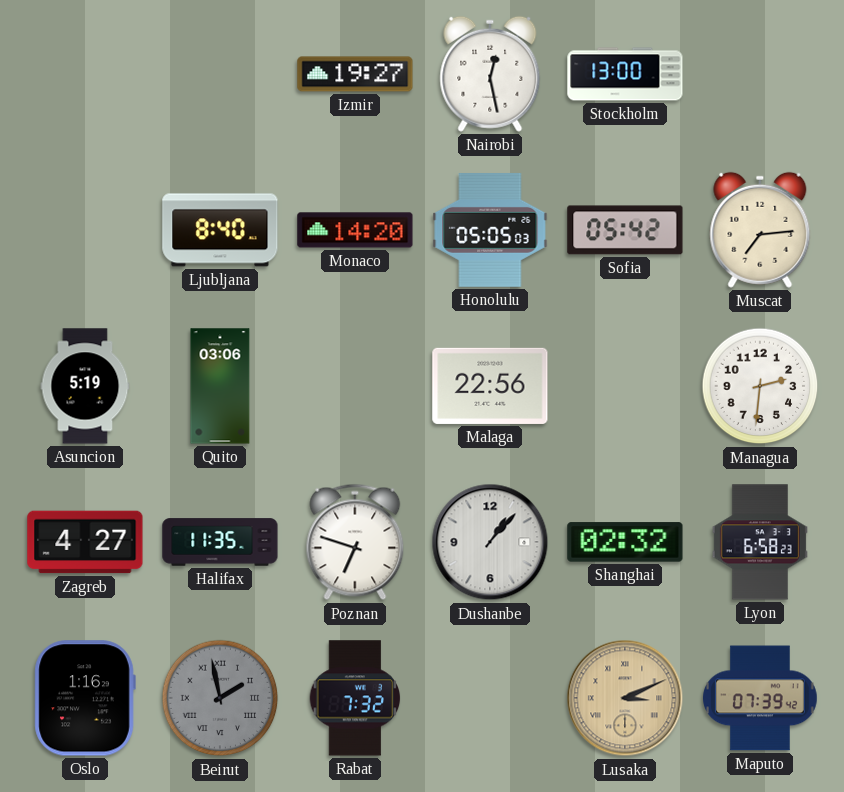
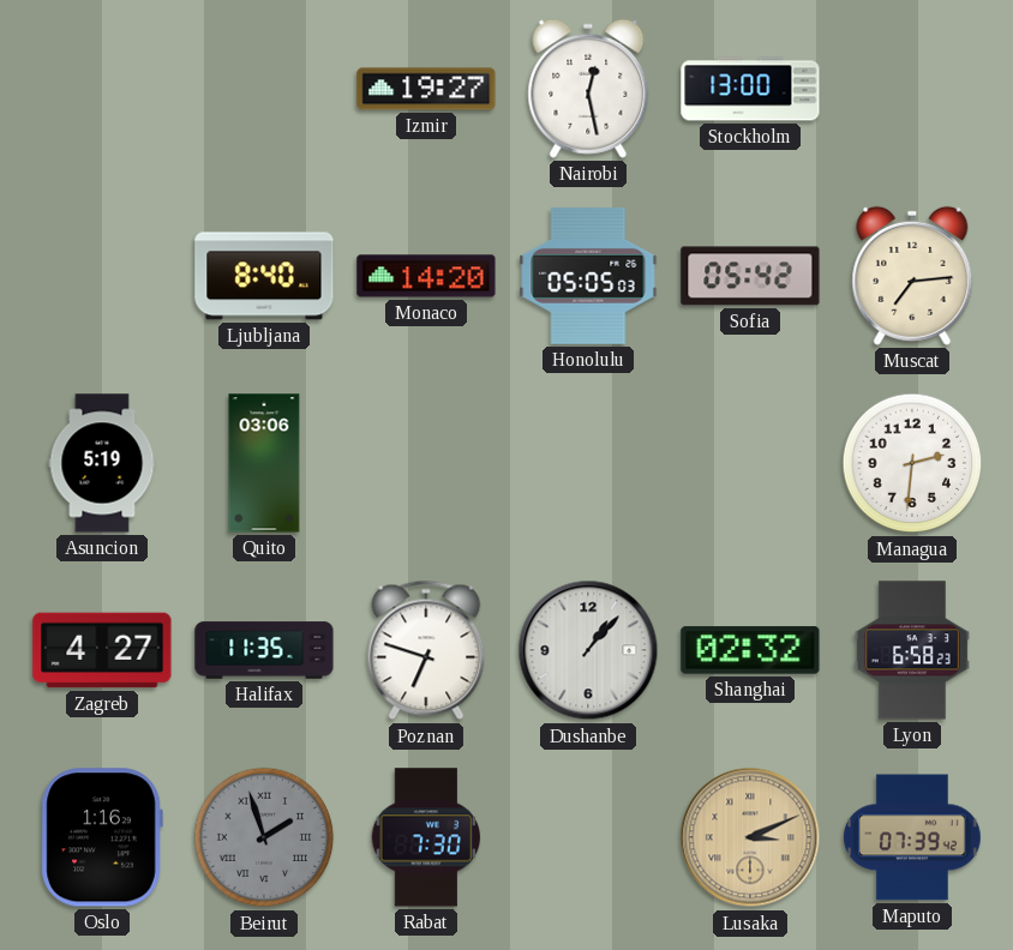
Malaga: 22:56 -> none (490, 386)
Beirut: 1:58 -> 1:57 (264, 837)
Rabat: 7:32 -> 7:30 (426, 837)
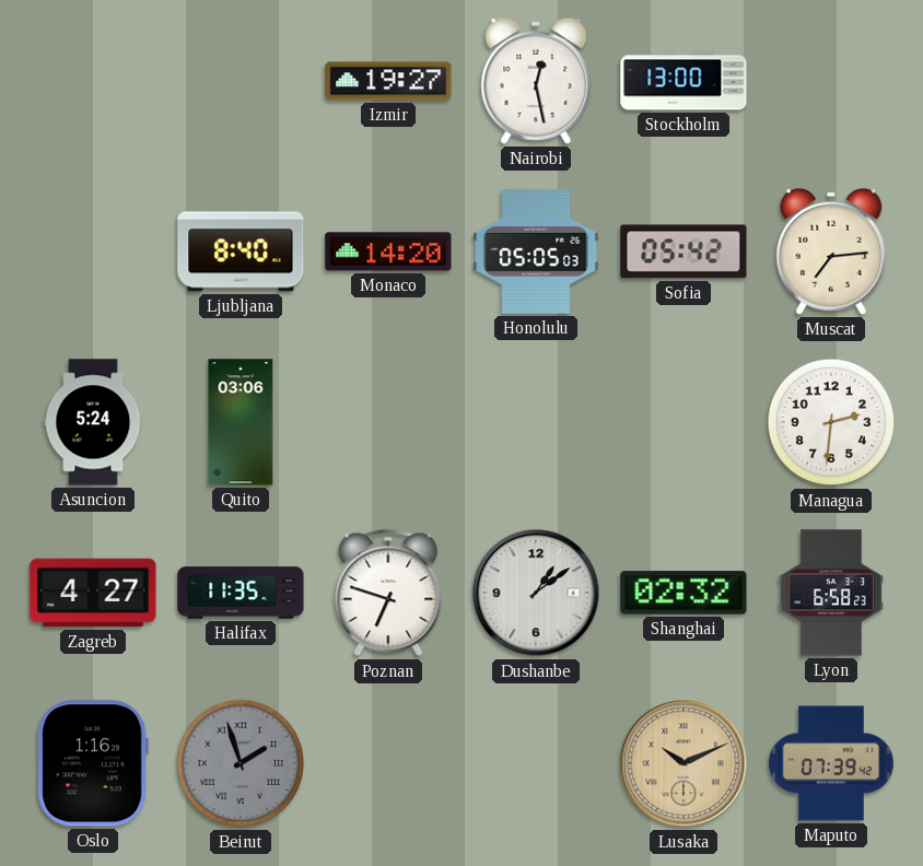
Asuncion: 5:19 -> 5:24 (93, 422)
Dushanbe: 1:07 -> 1:09 (536, 593)
Rabat: 7:30 -> none (426, 837)
Lusaka: 3:11 -> 10:11 (684, 763)
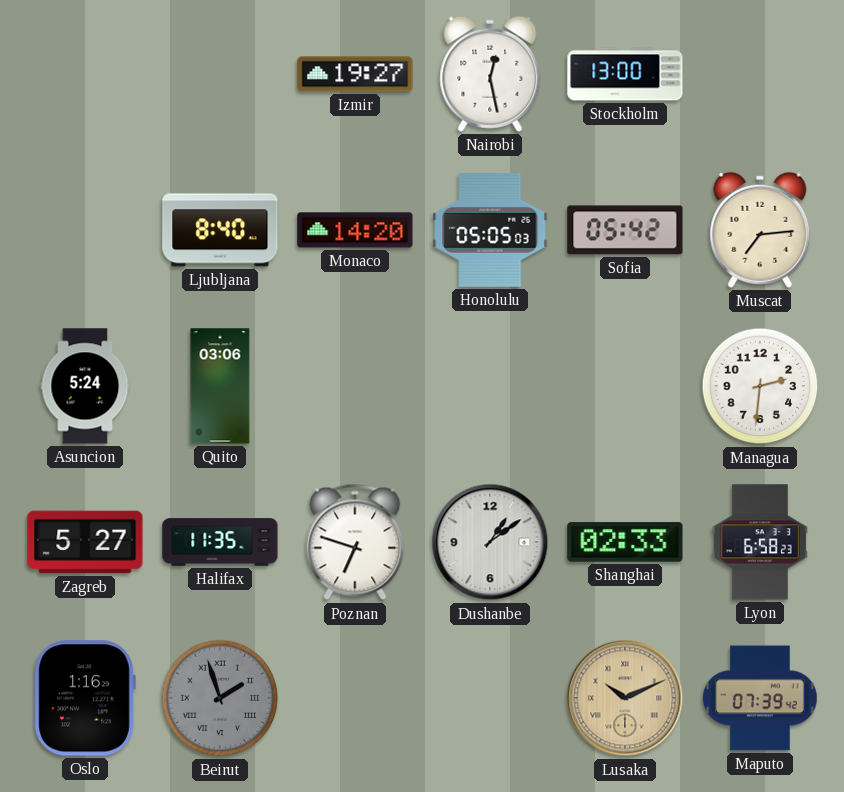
Zagreb: 4:27 -> 5:27 (85, 542)
Shanghai: 02:32 -> 02:33 (625, 542)
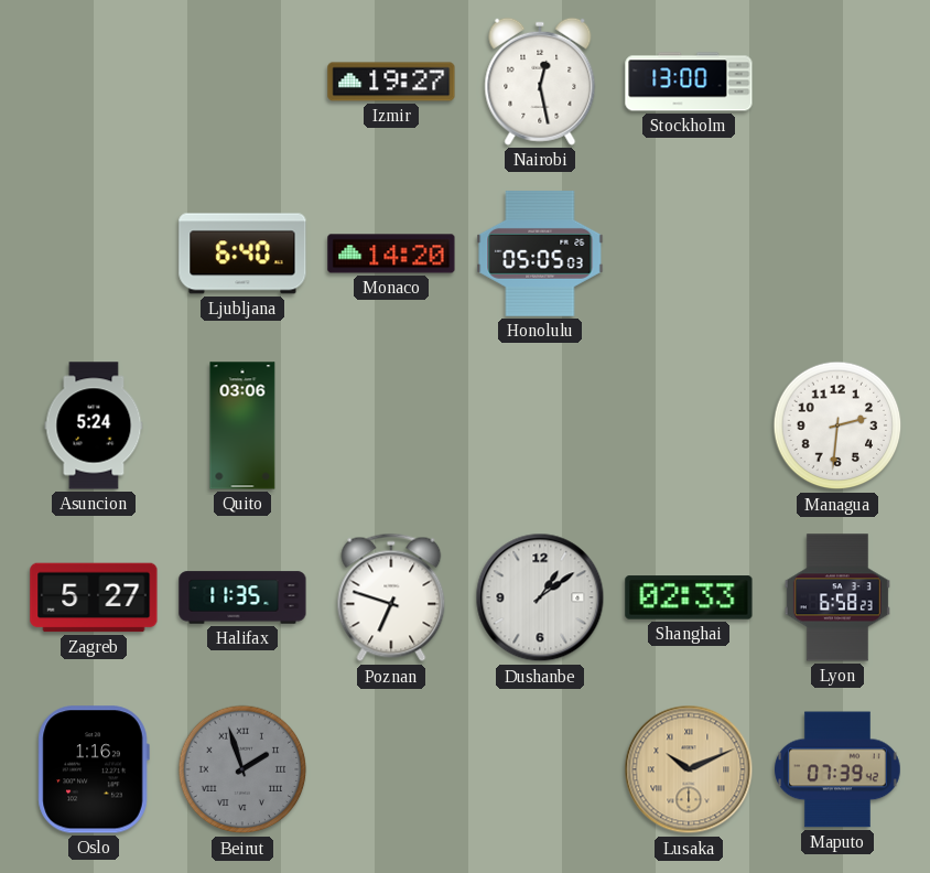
Ljubljana: 8:40 -> 6:40 (242, 254)
Sofia: 05:42 -> none (625, 230)
Muscat: 7:14 -> none (760, 230)
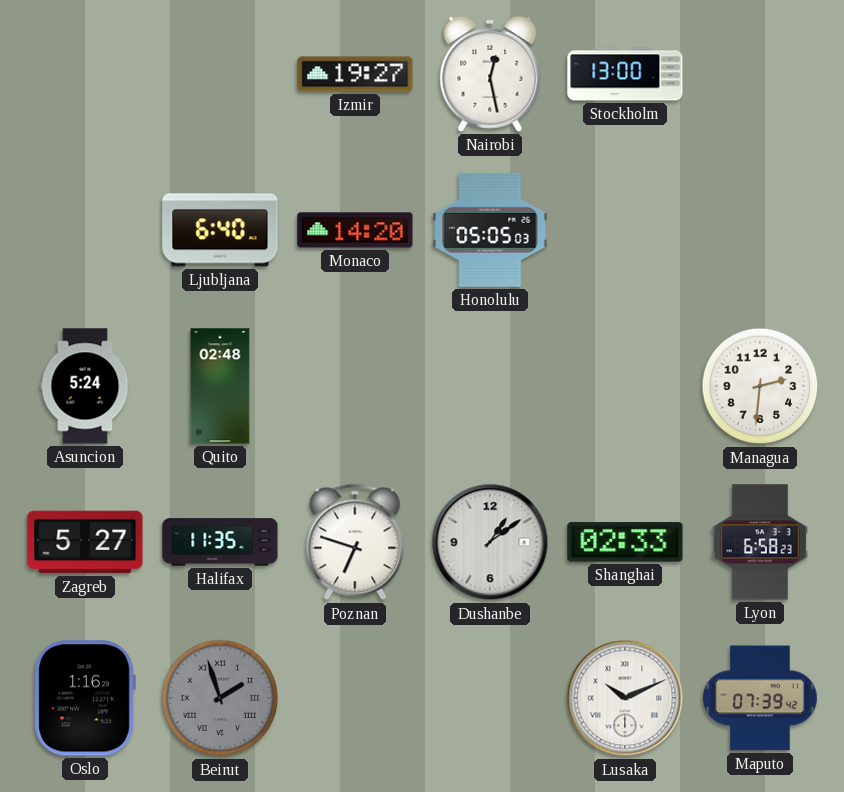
Quito: 03:06 -> 02:48 (220, 386)
Lusaka dial: champagne -> white (625, 698)
